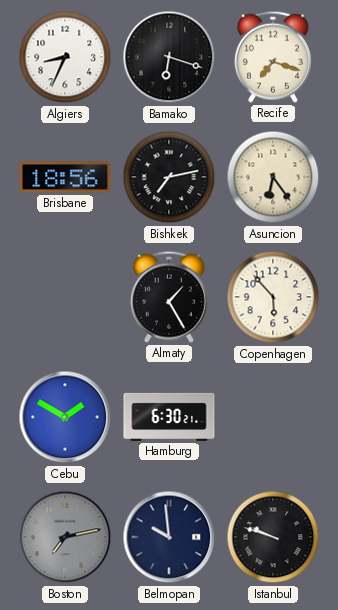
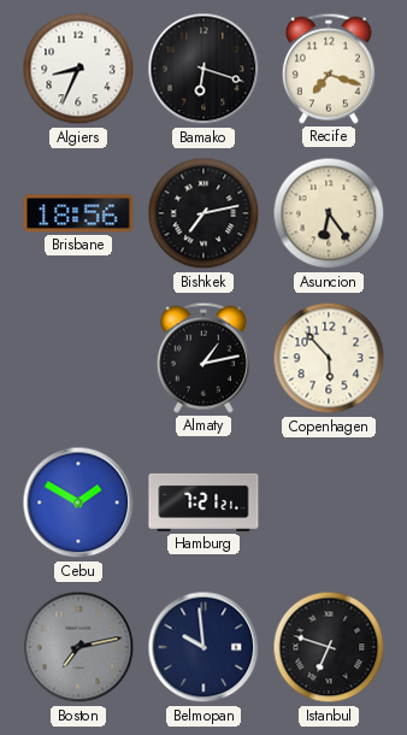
Almaty: 1:25 -> 1:13 (203, 358)
Hamburg: 6:30 -> 7:21 (203, 502)
Istanbul: 9:48 -> 6:48 (329, 647)
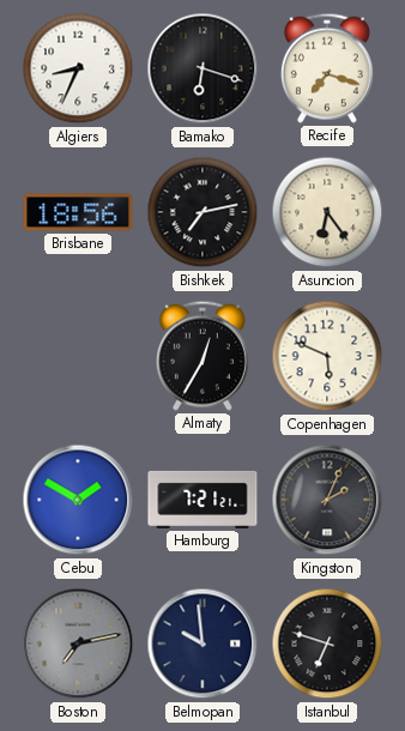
Almaty: 1:13 -> 12:35 (202, 356)
Copenhagen: 5:53 -> 5:49 (327, 356)
Kingston: none -> 2:04 (327, 500)
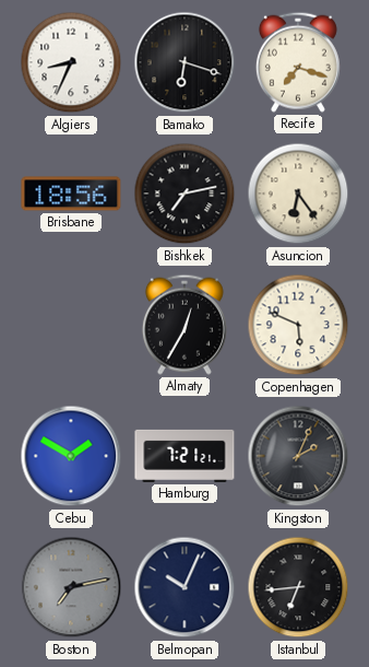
Belmopan: 9:59 -> 10:04 (184, 587)
Istanbul: 6:48 -> 6:44 (298, 587)
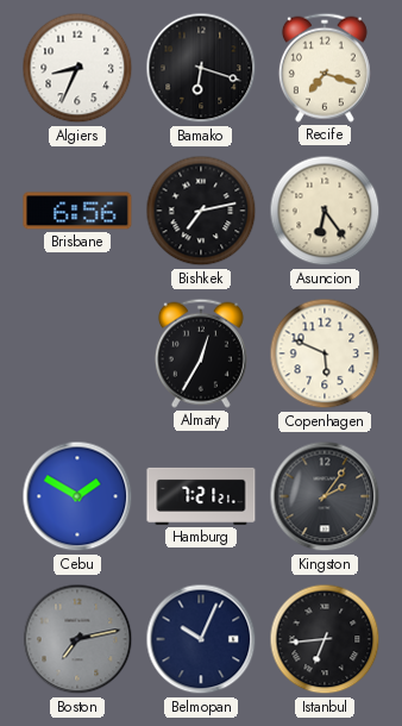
Brisbane: 18:56 -> 6:56 (77, 211)
Kingston: 2:04 -> 2:06 (325, 496)
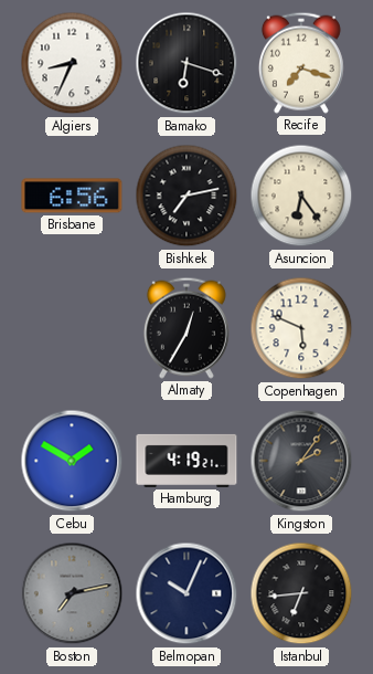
Hamburg: 7:21 -> 4:19 (186, 461)
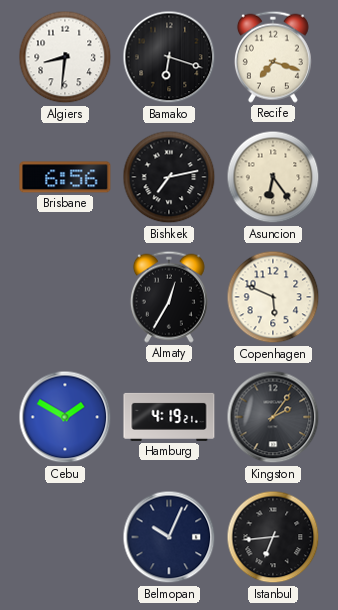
Algiers: 8:34 -> 8:31 (65, 57)
Boston: 7:13 -> none (72, 593)
